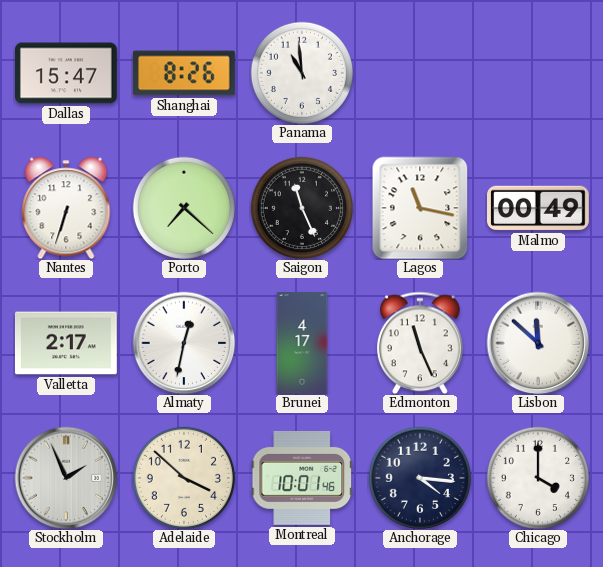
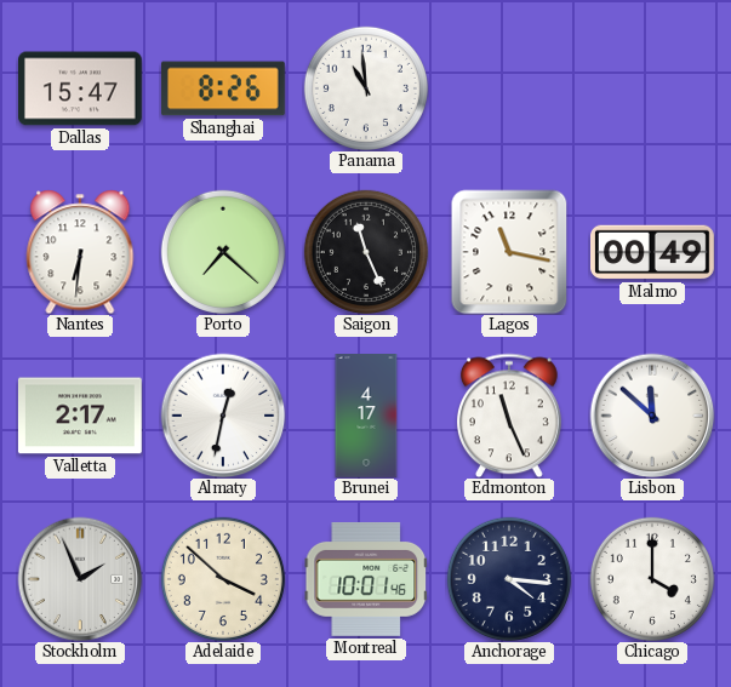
Nantes: 6:33 -> 6:31 (80, 252)
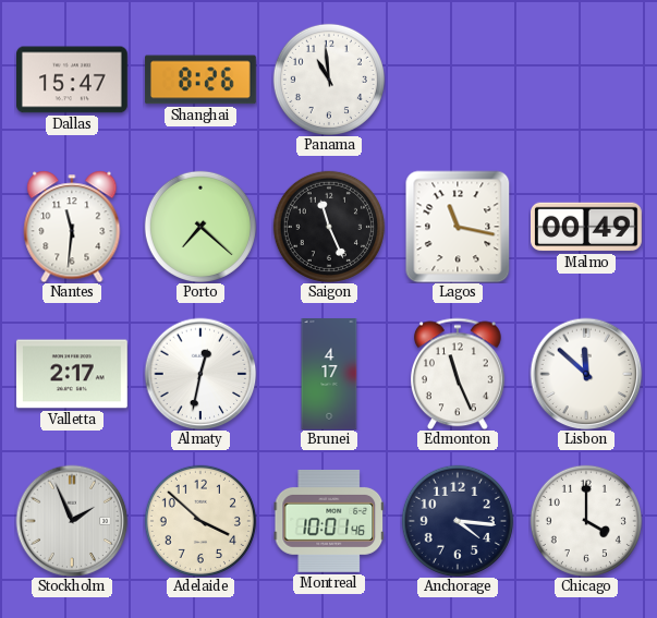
Nantes: 6:31 -> 11:31 (72, 227)
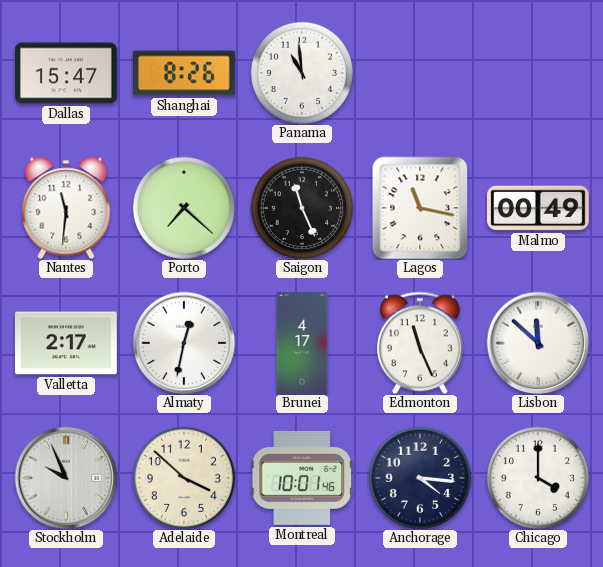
Stockholm: 1:56 -> 9:56 (66, 478)
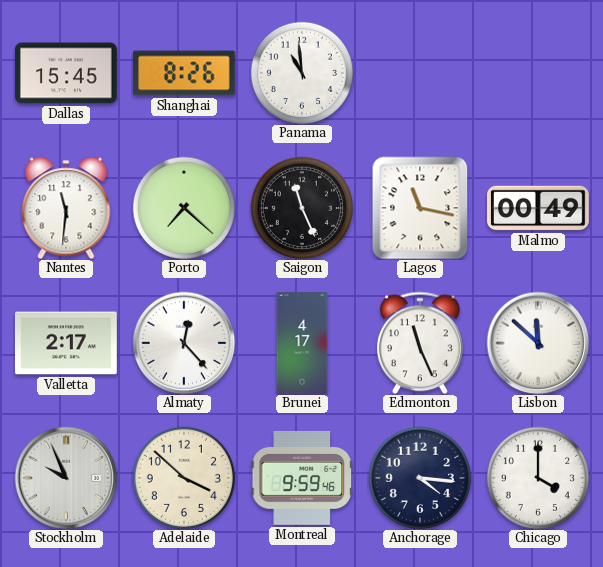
Dallas: 15:47 -> 15:45 (67, 73)
Almaty: 12:32 -> 12:23 (184, 343)
Montreal: 10:01 -> 9:59 (302, 478)
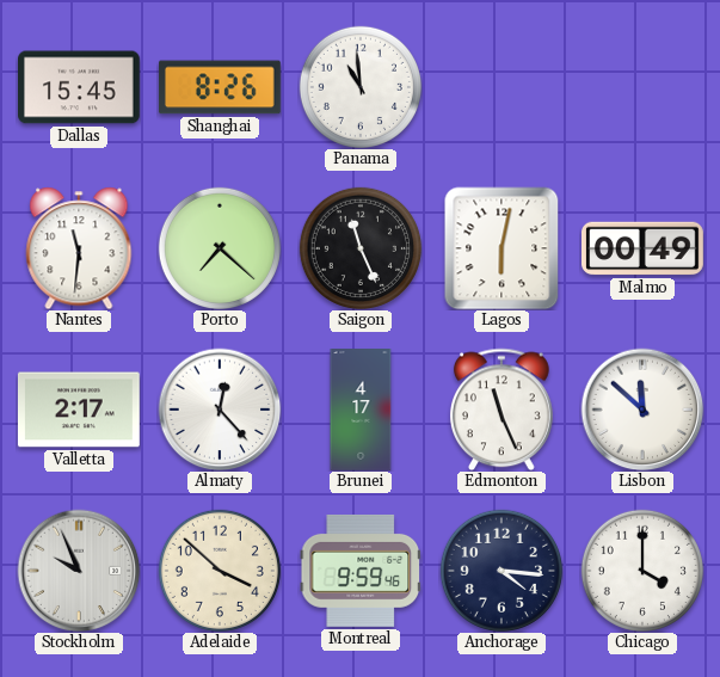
Lagos: 11:17 -> 6:02 (501, 248)
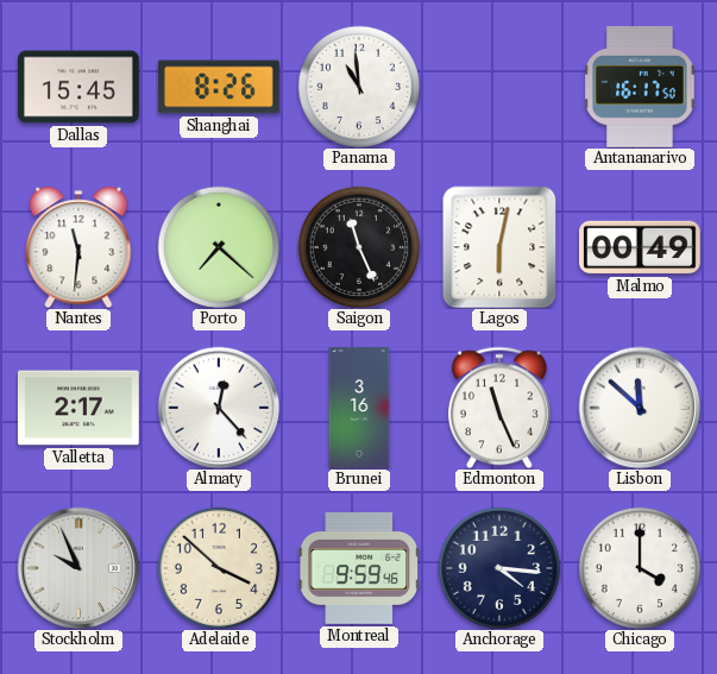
Antananarivo: none -> 16:17 (640, 87)
Brunei: 4:17 -> 3:16 (359, 409)
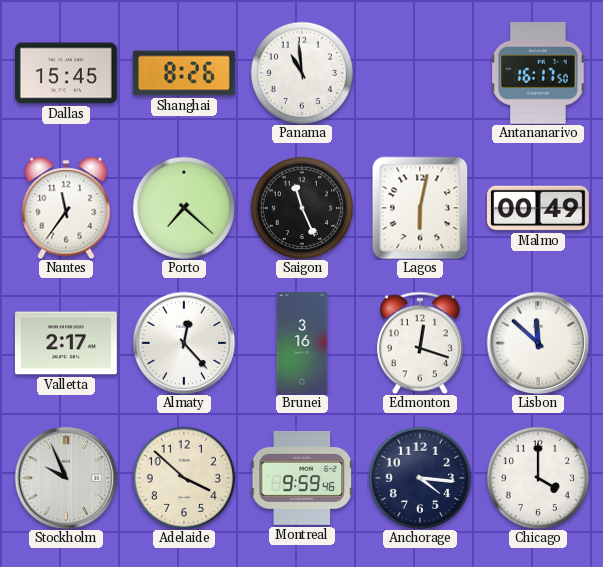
Nantes: 11:31 -> 11:36 (66, 208)
Edmonton: 11:26 -> 12:18 (421, 343)
